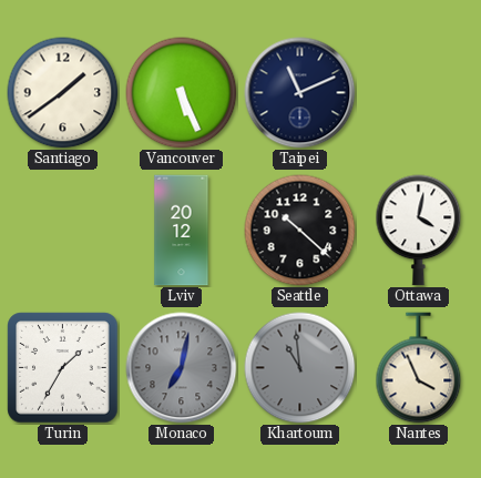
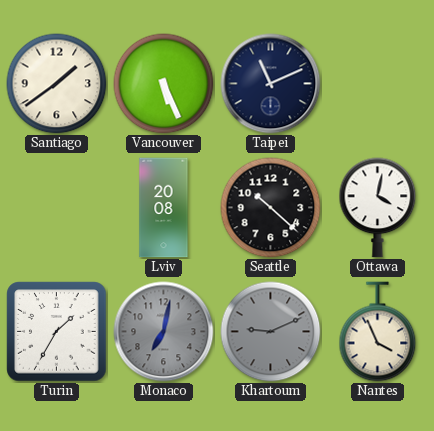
Lviv: 20:12 -> 20:08 (164, 208)
Khartoum: 10:59 -> 9:11 (271, 332)
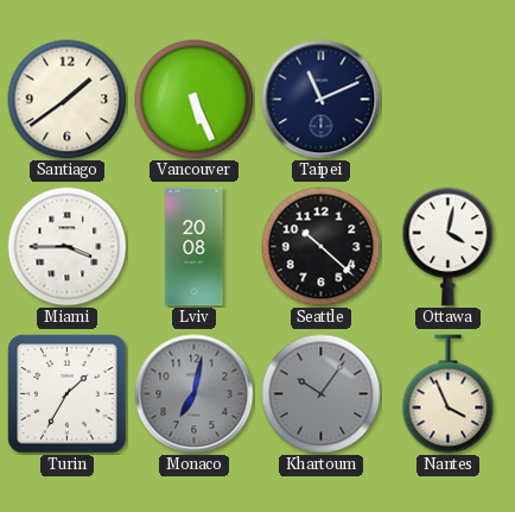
Miami: none -> 3:45 (68, 247)
Khartoum: 9:11 -> 10:06 (322, 394)
